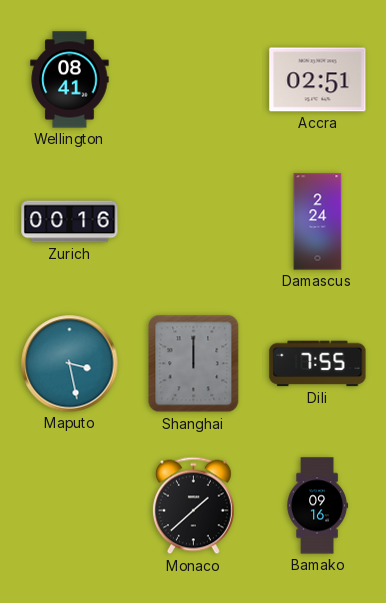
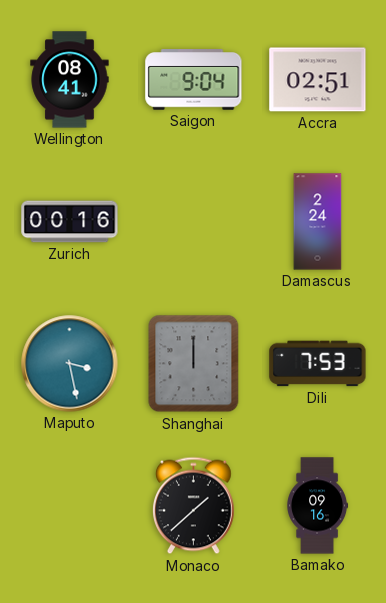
Saigon: none -> 9:04 (194, 80)
Dili: 7:55 -> 7:53 (318, 364)
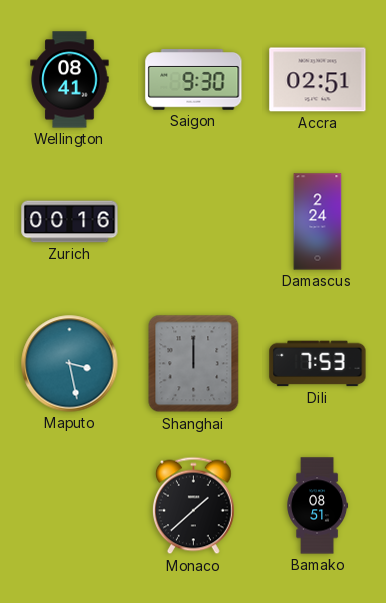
Saigon: 9:04 -> 9:30 (194, 80)
Bamako: 09:16 -> 08:51 (318, 506)
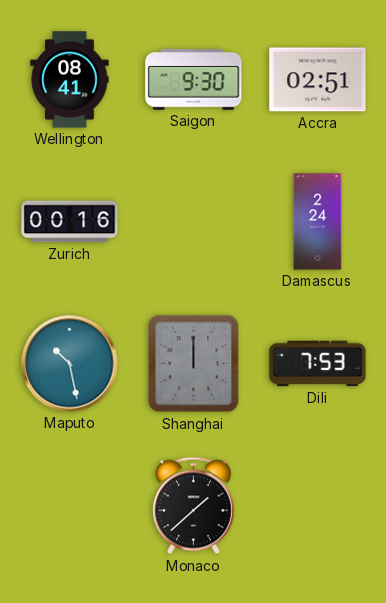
Maputo: 3:28 -> 10:28 (70, 364)
Bamako: 08:51 -> none (318, 506)
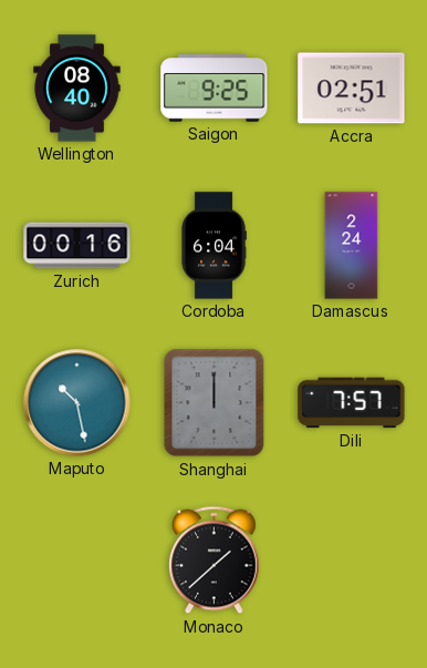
Wellington: 08:41 -> 08:40 (77, 89)
Saigon: 9:30 -> 9:25 (215, 89)
Cordoba: none -> 6:04 (213, 246)
Dili: 7:53 -> 7:57 (352, 403)
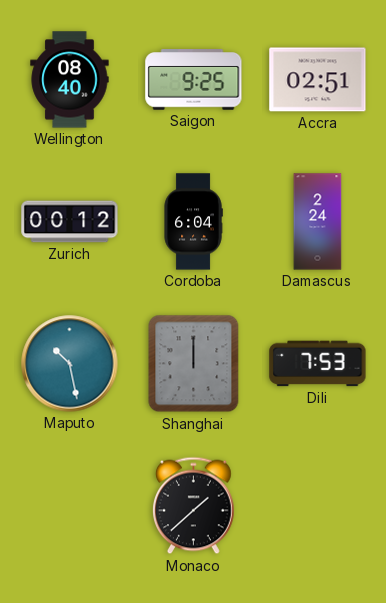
Zurich: 00:16 -> 00:12 (70, 222)
Dili: 7:57 -> 7:53 (318, 364)
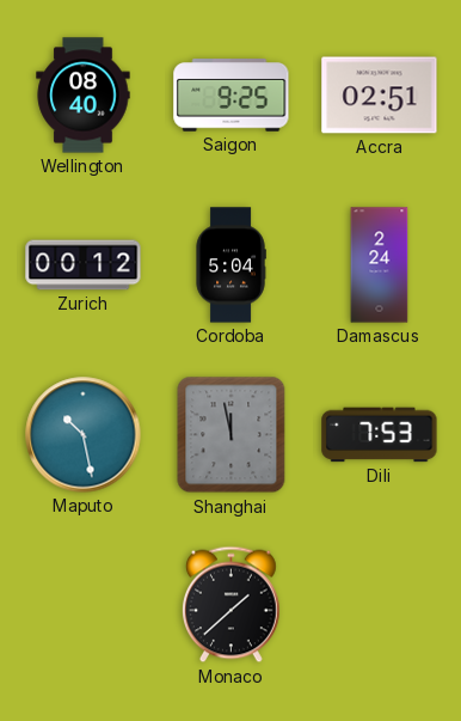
Cordoba: 6:04 -> 5:04 (230, 265)
Shanghai: 12:00 -> 11:58 (232, 435)
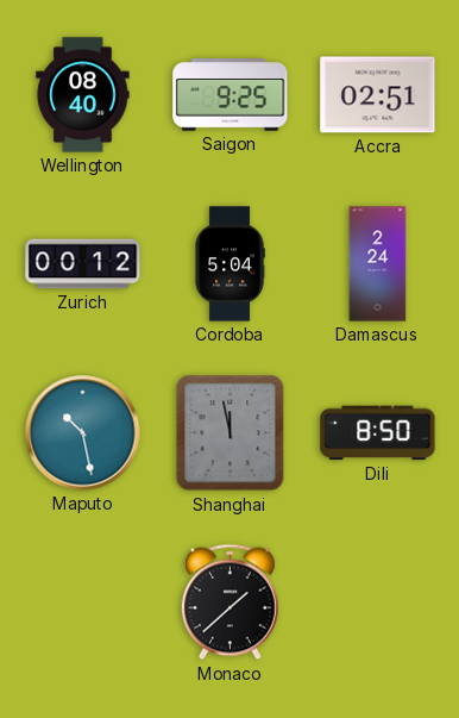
Dili: 7:53 -> 8:50 (378, 433)
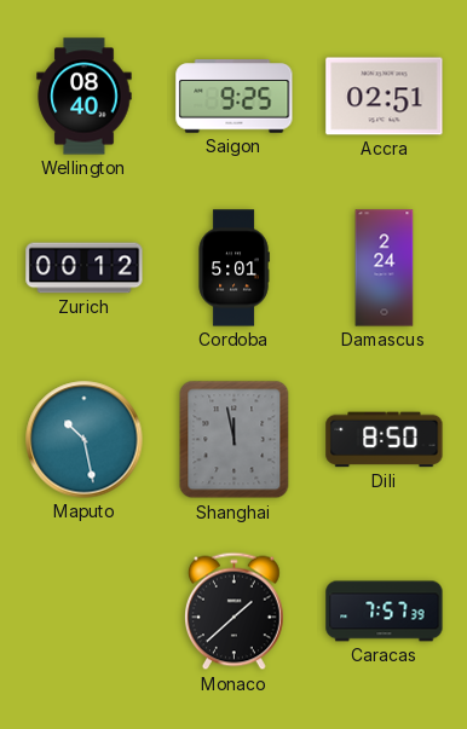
Cordoba: 5:04 -> 5:01 (234, 268)
Caracas: none -> 7:57 (385, 612)
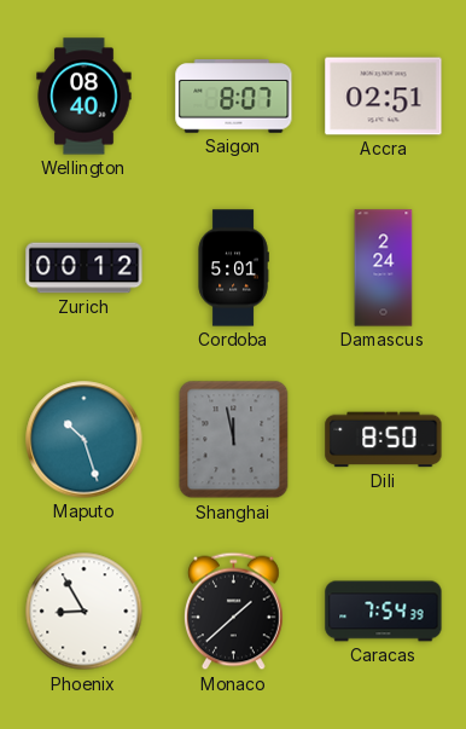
Saigon: 9:25 -> 8:07 (234, 97)
Maputo: 10:28 -> 10:27 (85, 440)
Phoenix: none -> 8:55 (85, 612)
Caracas: 7:57 -> 7:54 (384, 612)
